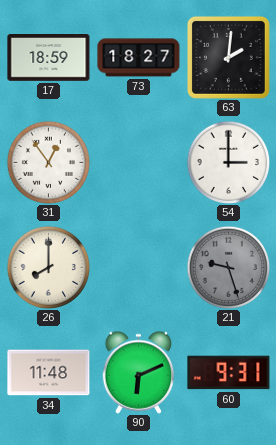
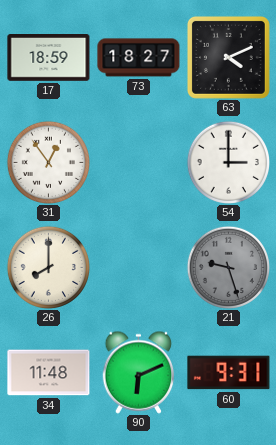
63: 2:01 -> 4:11 (228, 57)
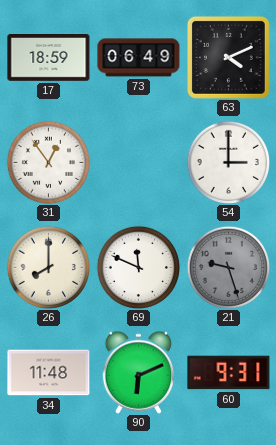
73: 18:27 -> 06:49 (139, 58)
69: none -> 11:49 (138, 267)
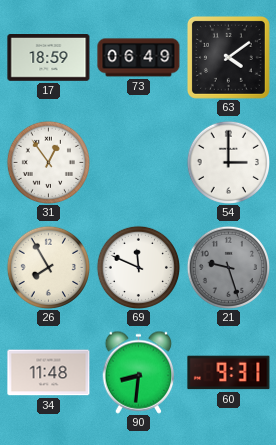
63: 4:11 -> 4:09 (228, 57)
26: 8:00 -> 7:55 (48, 267)
90: 6:11 -> 8:31 (139, 372)
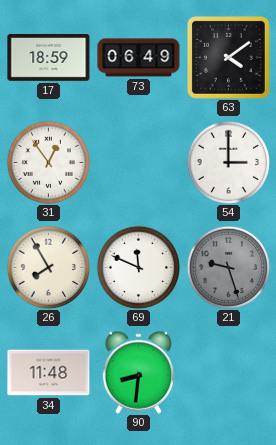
60: 9:31 -> none (229, 373)
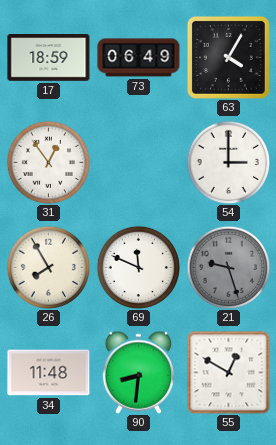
63: 4:09 -> 4:05 (228, 57)
55: none -> 12:50 (228, 372)
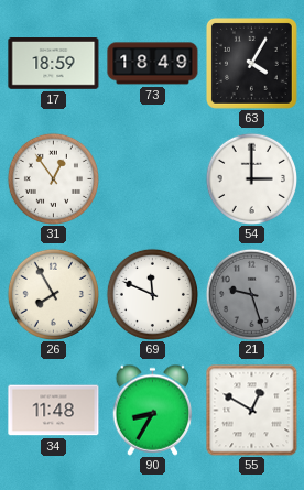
73: 06:49 -> 18:49 (153, 64)
90: 8:31 -> 8:35 (153, 410)
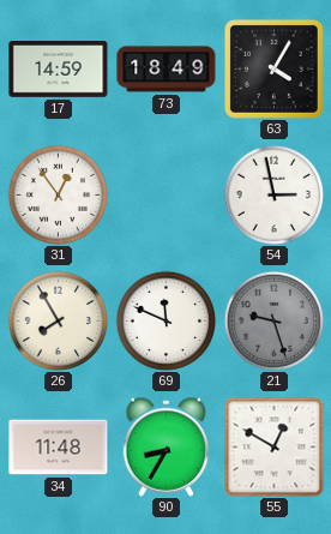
17: 18:59 -> 14:59 (59, 70)
54: 3:00 -> 2:58 (273, 194)
